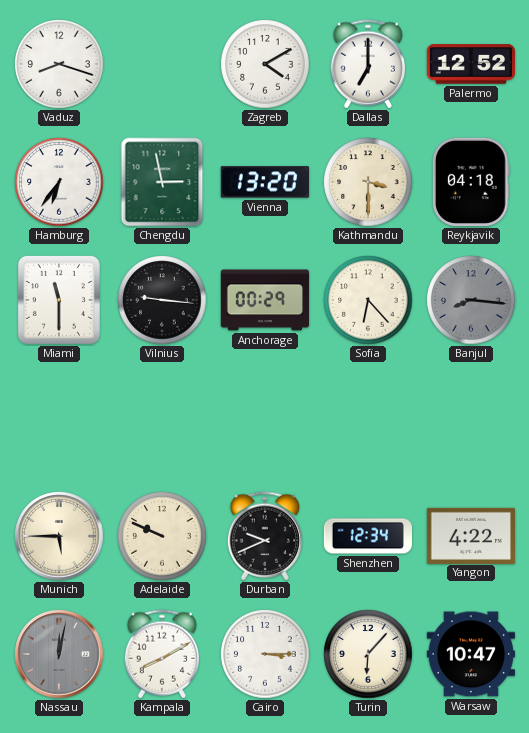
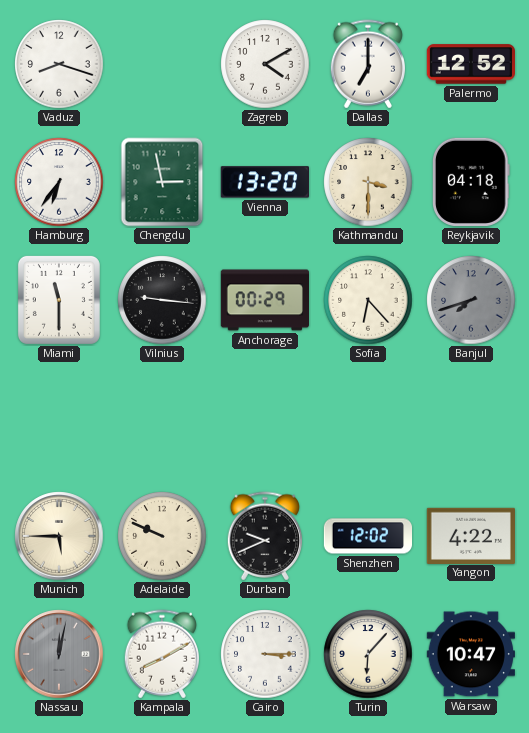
Banjul: 8:16 -> 7:42 (471, 300)
Shenzhen: 12:34 -> 12:02 (367, 536)
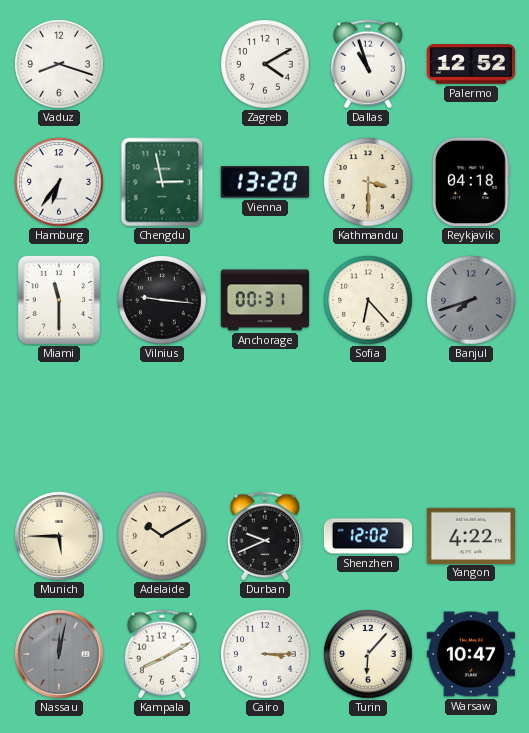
Dallas: 7:00 -> 10:57 (367, 64)
Anchorage: 00:29 -> 00:31 (264, 300)
Adelaide: 9:49 -> 10:10 (162, 536)
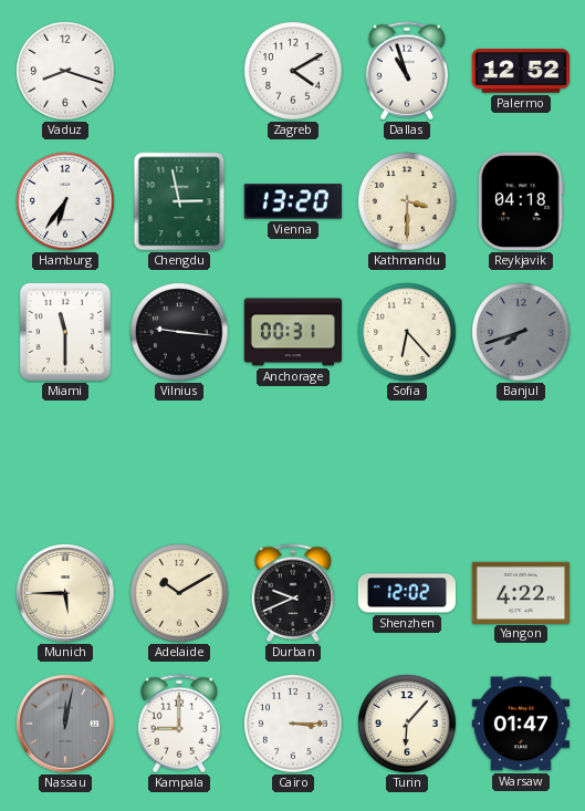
Kampala: 8:10 -> 9:00 (178, 724)
Warsaw: 10:47 -> 01:47 (521, 724)
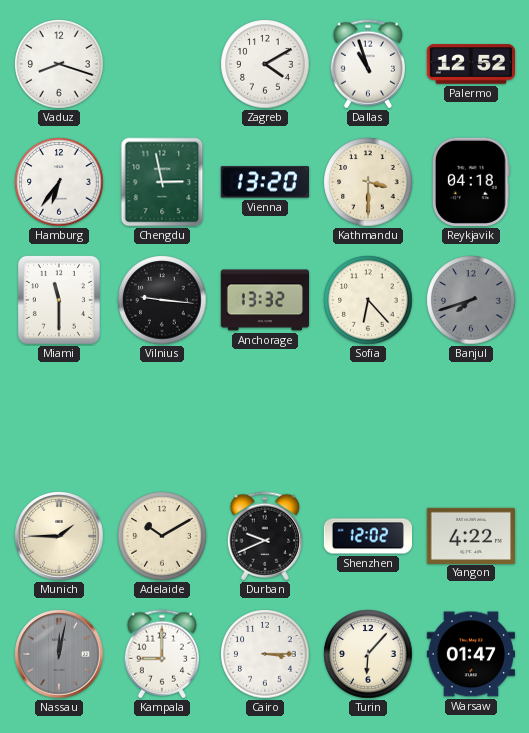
Anchorage: 00:31 -> 13:32 (264, 300)
Munich: 5:45 -> 1:45 (59, 536)
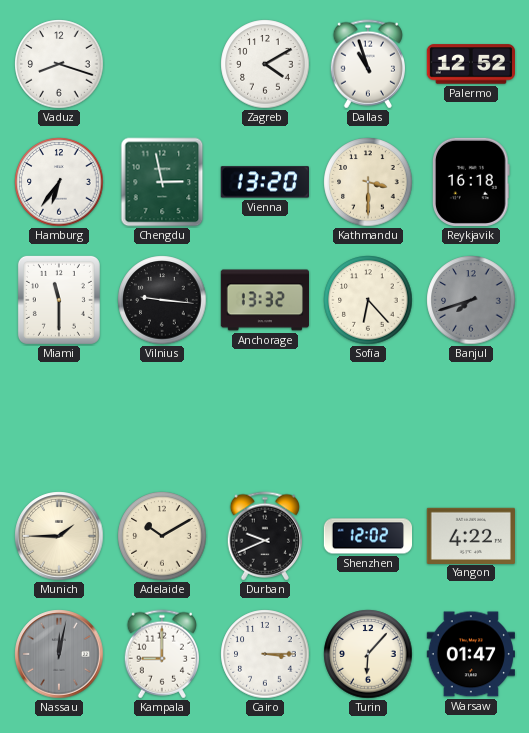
Reykjavik: 04:18 -> 16:18 (471, 182)
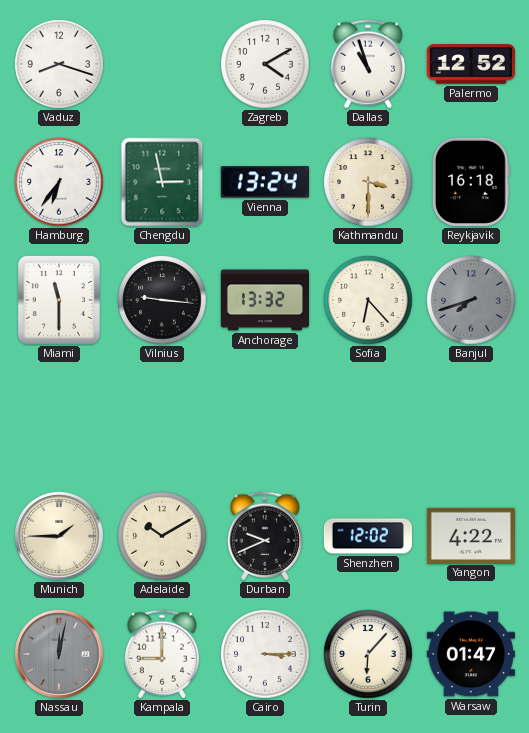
Vienna: 13:20 -> 13:24 (265, 182)
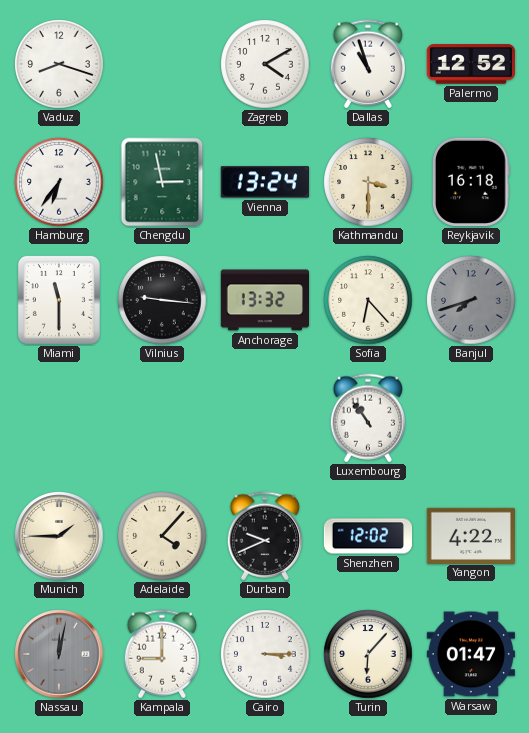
Luxembourg: none -> 10:54 (367, 418)
Adelaide: 10:10 -> 4:07 (162, 536)
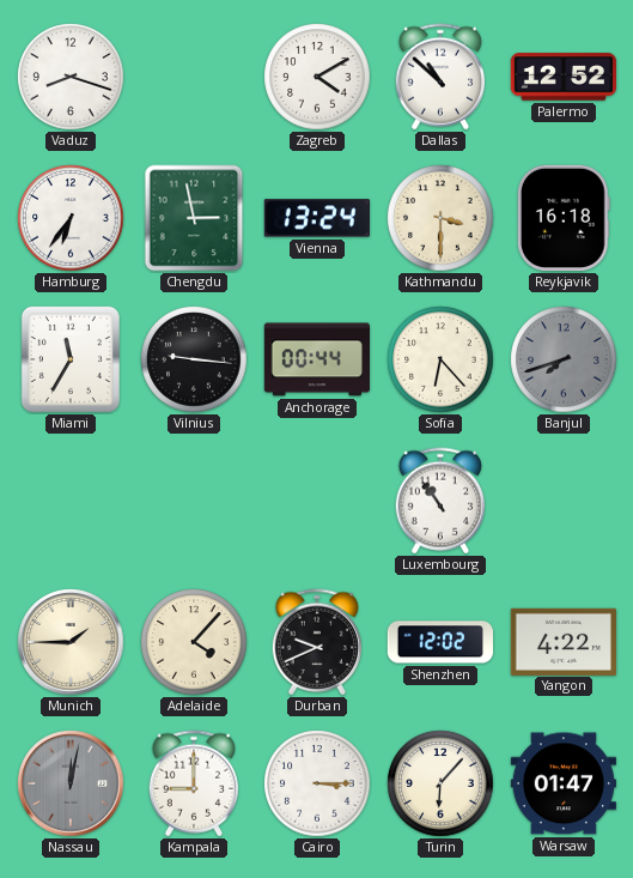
Dallas: 10:57 -> 10:52 (439, 77)
Miami: 11:30 -> 11:35 (71, 359)
Anchorage: 13:32 -> 00:44 (316, 359)
